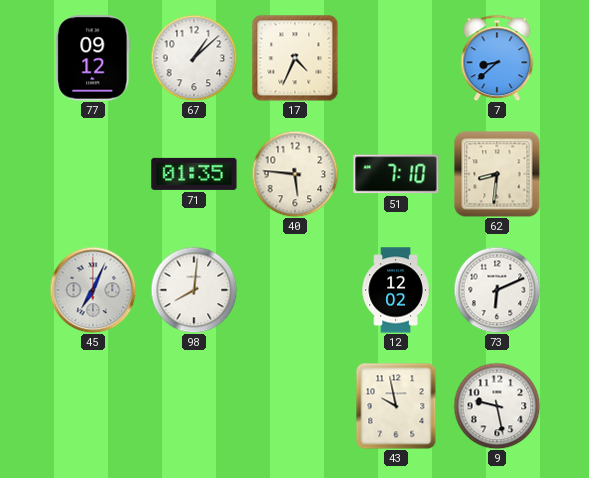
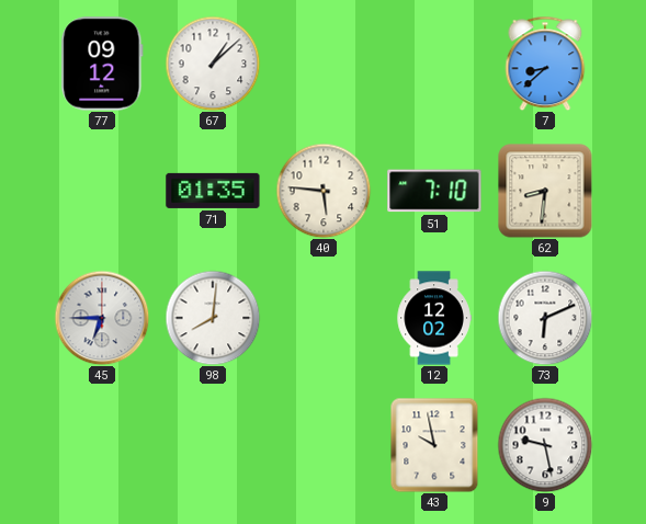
17: 4:34 -> none (295, 58)
45: 7:04 -> 6:45 (102, 318)
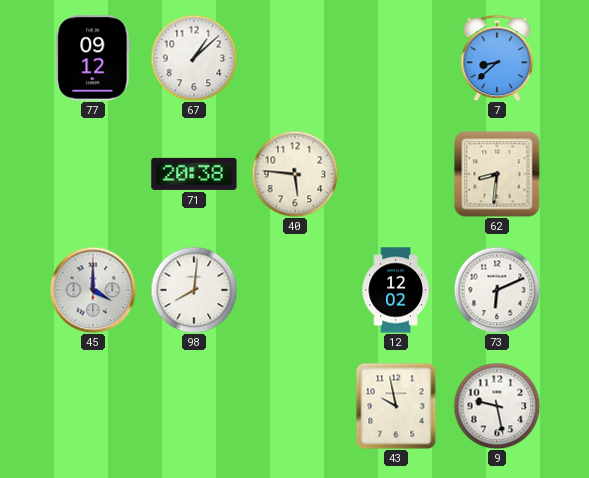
71: 01:35 -> 20:38 (194, 174)
51: 7:10 -> none (434, 191)
45: 6:45 -> 4:00 (93, 290)
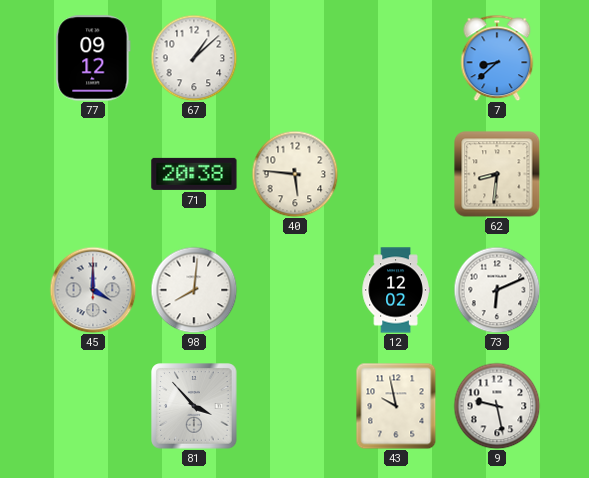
81: none -> 3:53 (194, 406)
